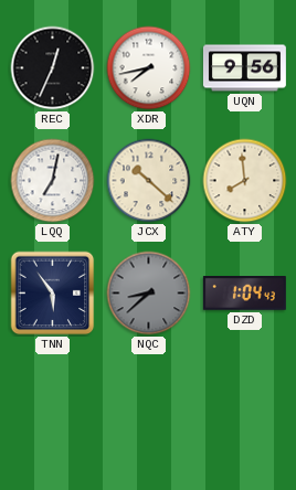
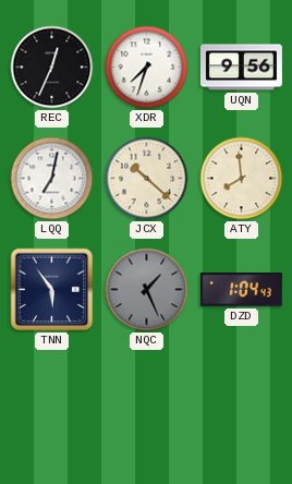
XDR: 7:43 -> 7:33 (147, 68)
NQC: 8:38 -> 1:26 (147, 290)
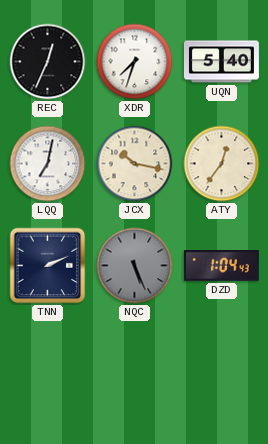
UQN: 9:56 -> 5:40 (221, 62)
JCX: 10:22 -> 10:17 (135, 164)
ATY: 7:59 -> 12:36 (222, 164)
TNN: 5:54 -> 2:11 (48, 266)
NQC: 1:26 -> 5:26 (135, 266)
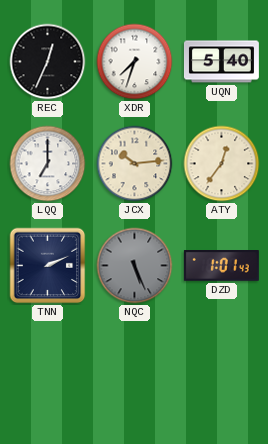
LQQ: 7:02 -> 7:00 (48, 164)
JCX: 10:17 -> 10:14 (135, 164)
DZD: 1:04 -> 1:01 (221, 266)
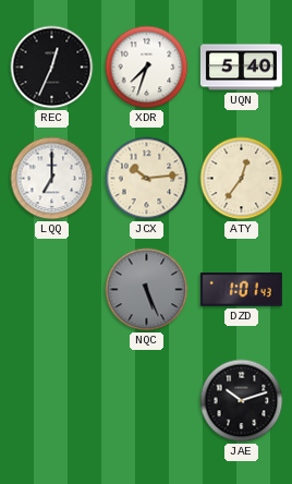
TNN: 2:11 -> none (48, 266)
JAE: none -> 10:12 (242, 401)
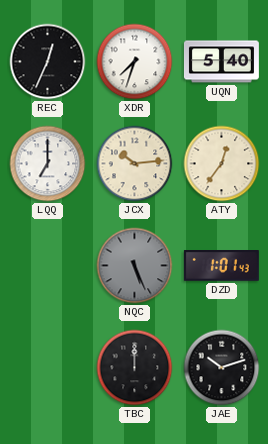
TBC: none -> 12:00 (135, 368)
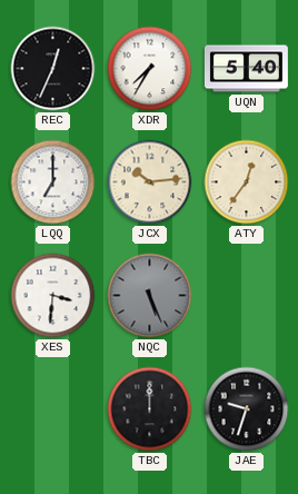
XDR: 7:33 -> 7:35 (150, 69)
XES: none -> 3:31 (53, 296)
DZD: 1:01 -> none (221, 266)
JAE: 10:12 -> 9:33 (247, 409)
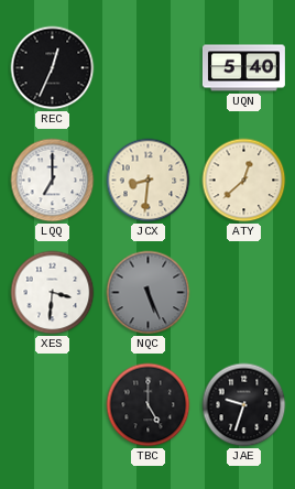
XDR: 7:35 -> none (150, 69)
JCX: 10:14 -> 8:31 (149, 181)
ATY: 12:36 -> 12:38 (244, 181)
TBC: 12:00 -> 5:00 (149, 405)
